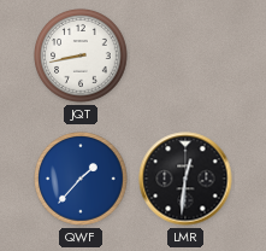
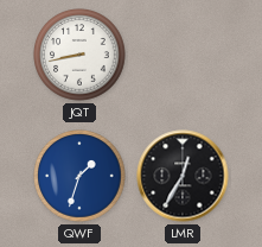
QWF: 1:37 -> 1:33 (79, 176)
LMR: 12:31 -> 12:35 (183, 176)
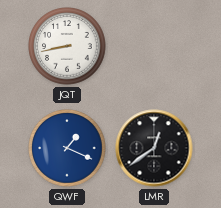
QWF: 1:33 -> 1:19 (67, 148)
LMR: 12:35 -> 12:39 (154, 148)
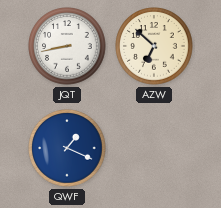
AZW: none -> 6:52 (154, 46)
LMR: 12:39 -> none (154, 148)
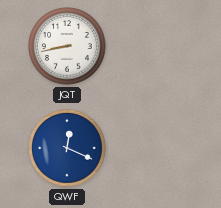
AZW: 6:52 -> none (154, 46)
QWF: 1:19 -> 12:19 (67, 148)
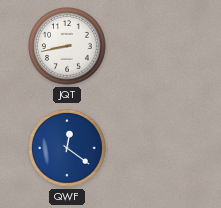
QWF: 12:19 -> 12:21 (67, 148)
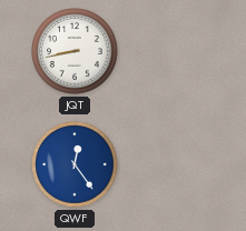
QWF: 12:21 -> 12:24 (75, 164)
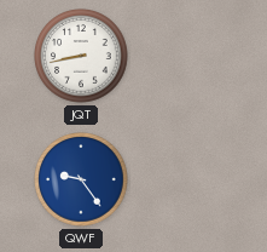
QWF: 12:24 -> 9:24 (81, 179)
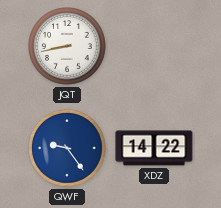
XDZ: none -> 14:22 (154, 148)
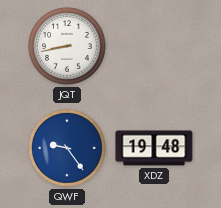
XDZ: 14:22 -> 19:48 (154, 148)
